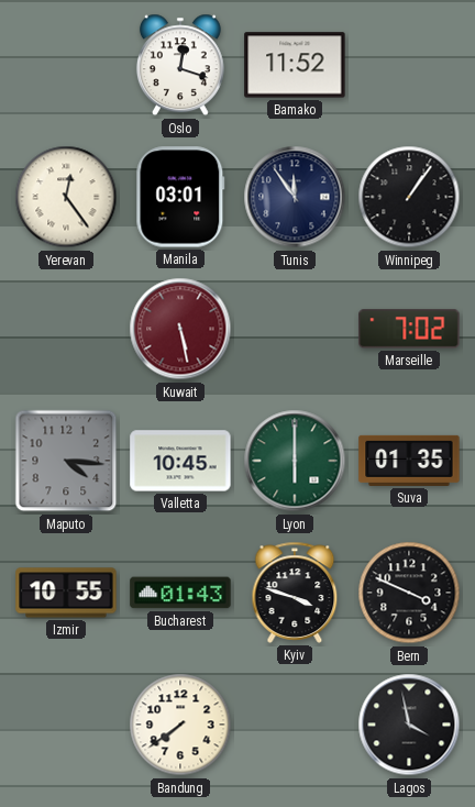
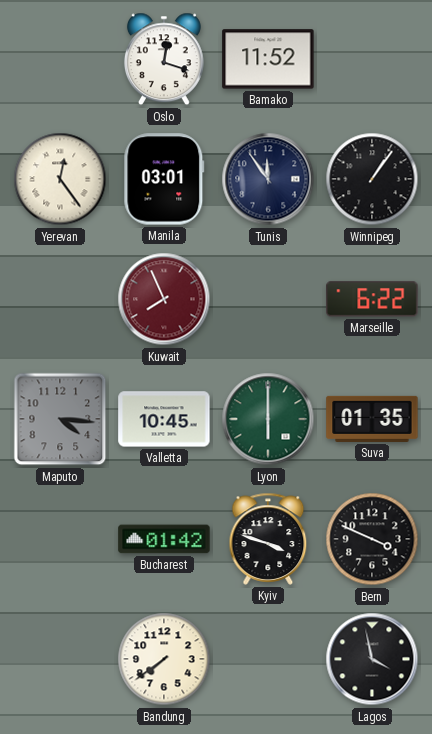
Kuwait: 5:28 -> 7:56 (164, 299)
Marseille: 7:02 -> 6:22 (372, 299)
Izmir: 10:55 -> none (66, 593)
Bucharest: 01:43 -> 01:42 (164, 539)
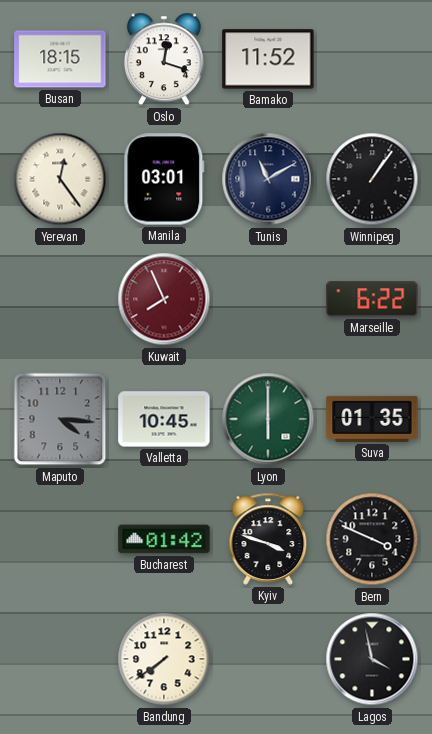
Busan: none -> 18:15 (60, 59)
Tunis: 11:54 -> 11:10 (268, 179)
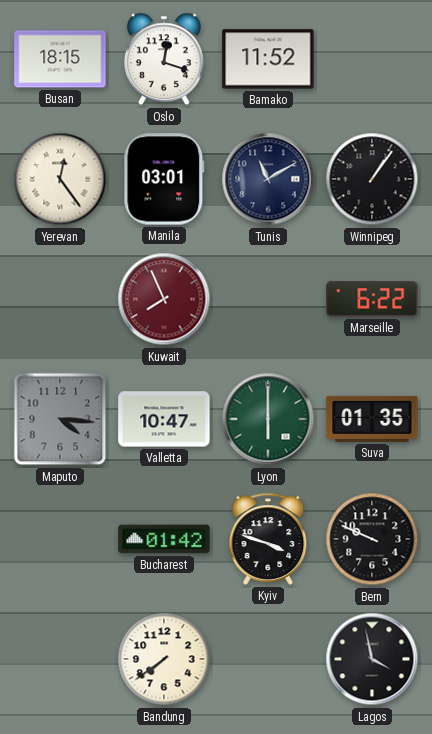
Valletta: 10:45 -> 10:47 (164, 419)
Bern: 3:49 -> 9:49 (372, 539)
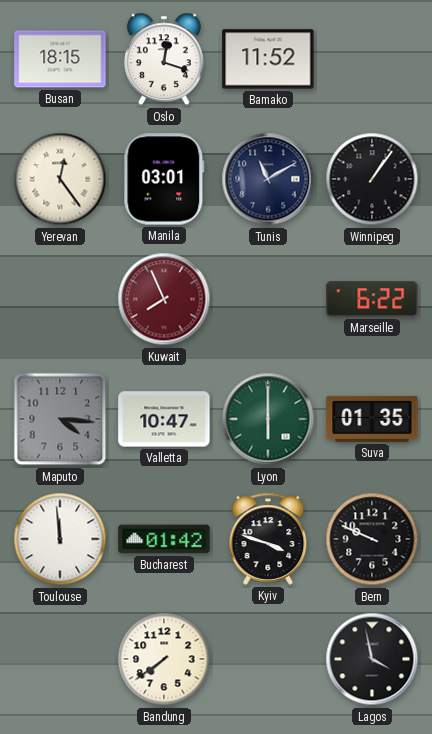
Toulouse: none -> 11:59 (60, 539)
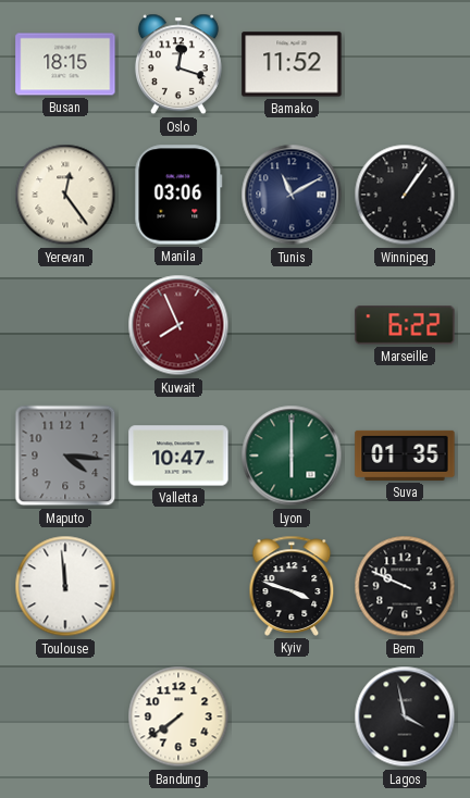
Manila: 03:01 -> 03:06 (178, 195)
Bucharest: 01:42 -> none (164, 539)
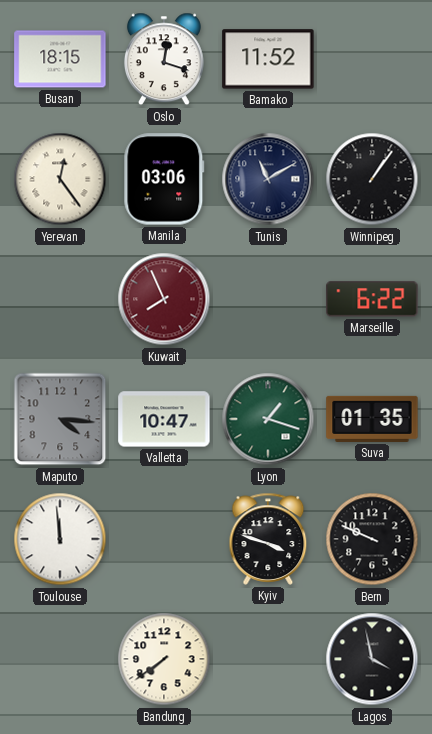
Lyon: 6:00 -> 1:18 (268, 419)
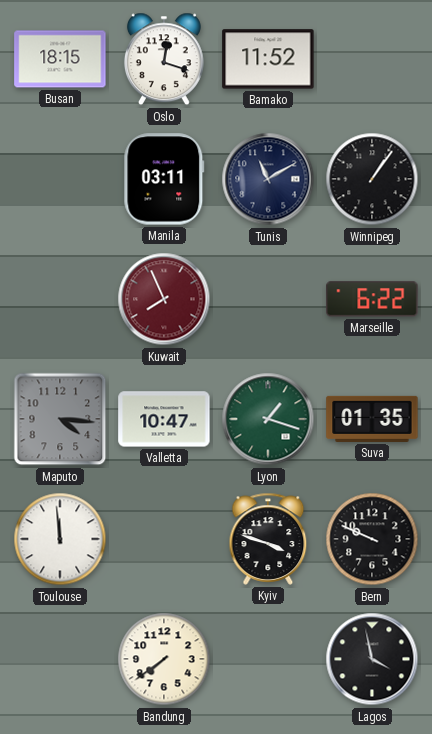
Yerevan: 12:24 -> none (60, 179)
Manila: 03:06 -> 03:11 (164, 179)
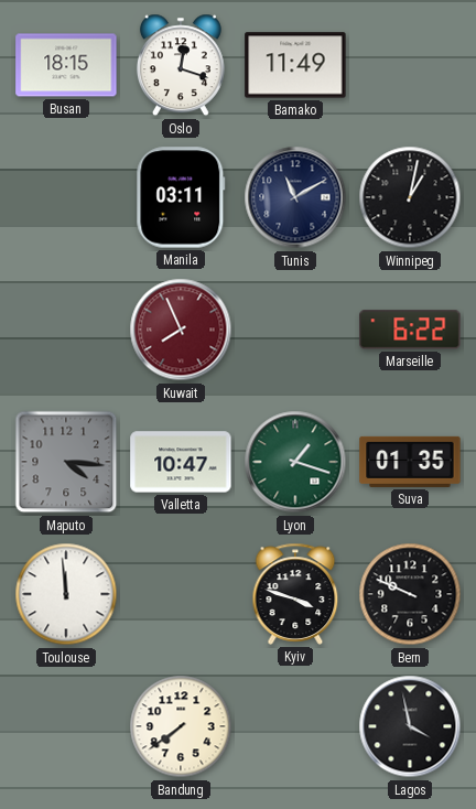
Bamako: 11:52 -> 11:49 (295, 65)
Winnipeg: 1:06 -> 1:02 (410, 197)
